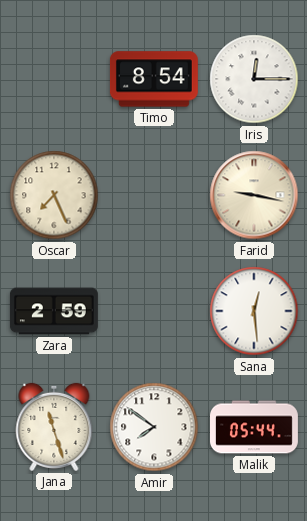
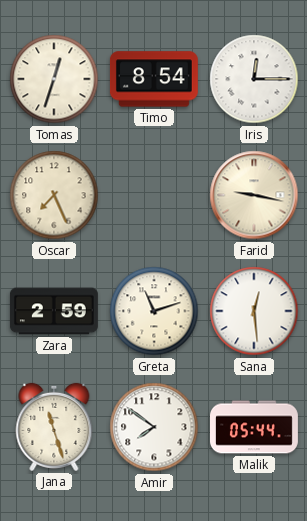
Tomas: none -> 12:33 (54, 79)
Greta: none -> 11:12 (154, 311)
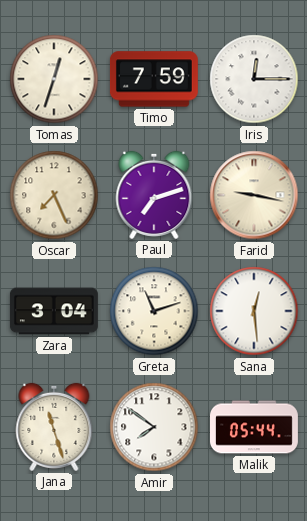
Timo: 8:54 -> 7:59 (154, 79)
Paul: none -> 7:12 (154, 195)
Zara: 2:59 -> 3:04 (54, 311)
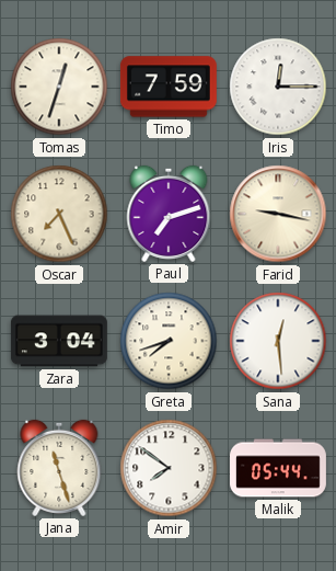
Greta: 11:12 -> 7:42 (169, 341)
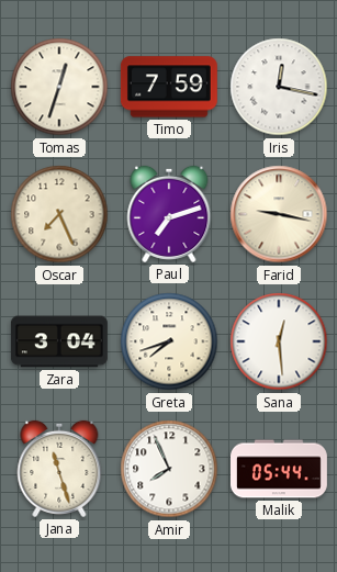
Iris: 12:15 -> 12:17 (279, 87)
Amir: 7:51 -> 7:56 (169, 469)
